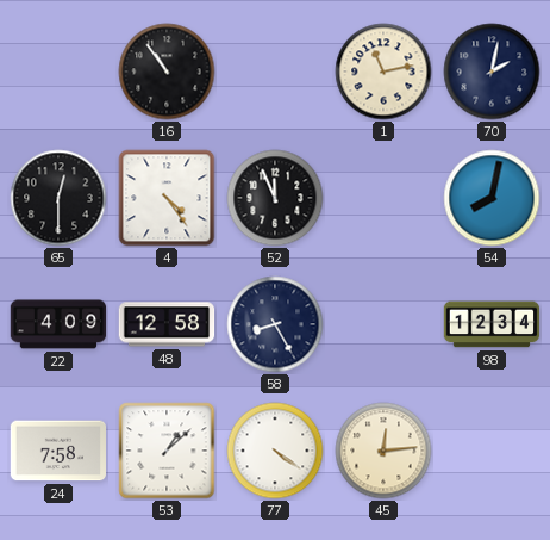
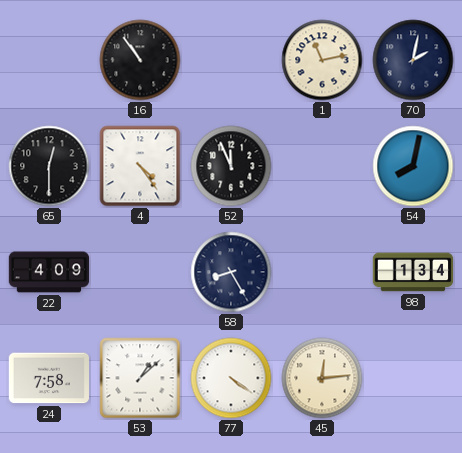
48: 12:58 -> none (167, 324)
98: 12:34 -> 1:34 (413, 272)
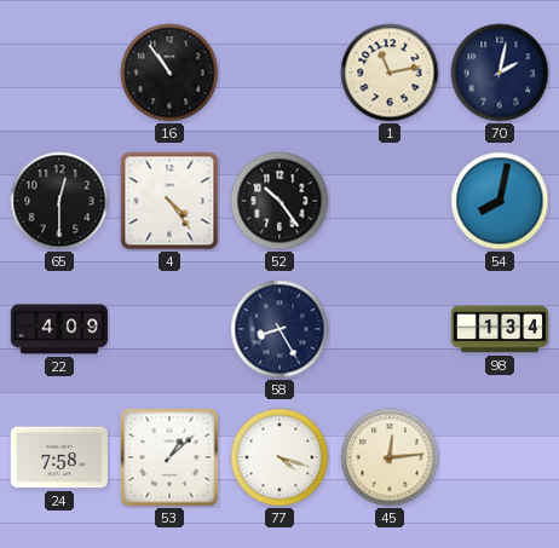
52: 11:56 -> 10:24 (279, 201)
77: 4:21 -> 4:18 (279, 457)
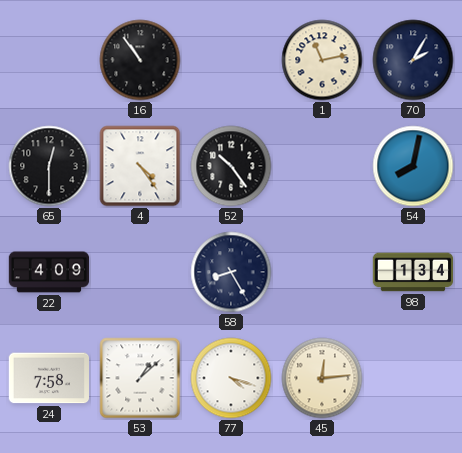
70: 2:02 -> 2:05 (413, 60)
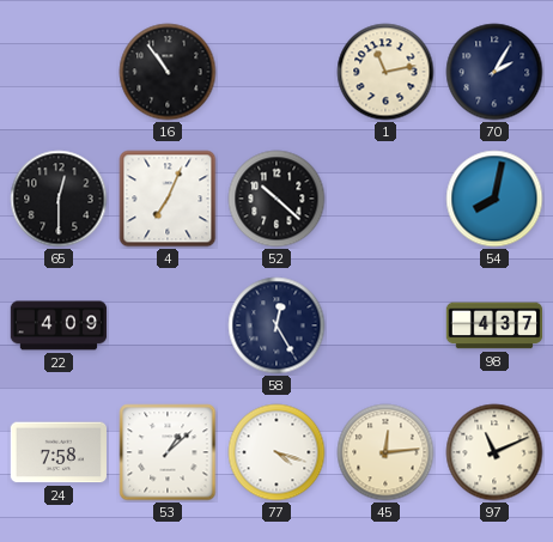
4: 4:24 -> 7:04 (168, 199)
52: 10:24 -> 10:22 (276, 199)
58: 8:25 -> 12:25 (276, 325)
98: 1:34 -> 4:37 (494, 325)
97: none -> 11:11 (494, 452)
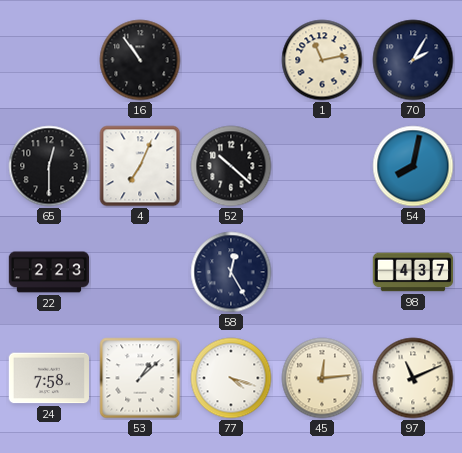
22: 4:09 -> 2:23 (49, 272)
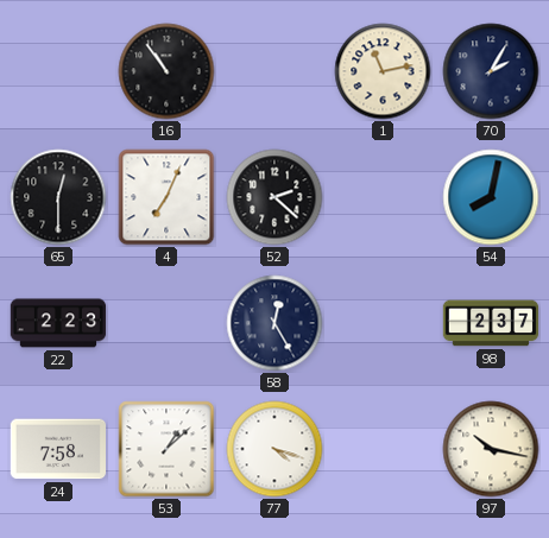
52: 10:22 -> 2:22 (274, 197)
98: 4:37 -> 2:37 (491, 323)
45: 12:14 -> none (322, 378)
97: 11:11 -> 10:17 (491, 449)
